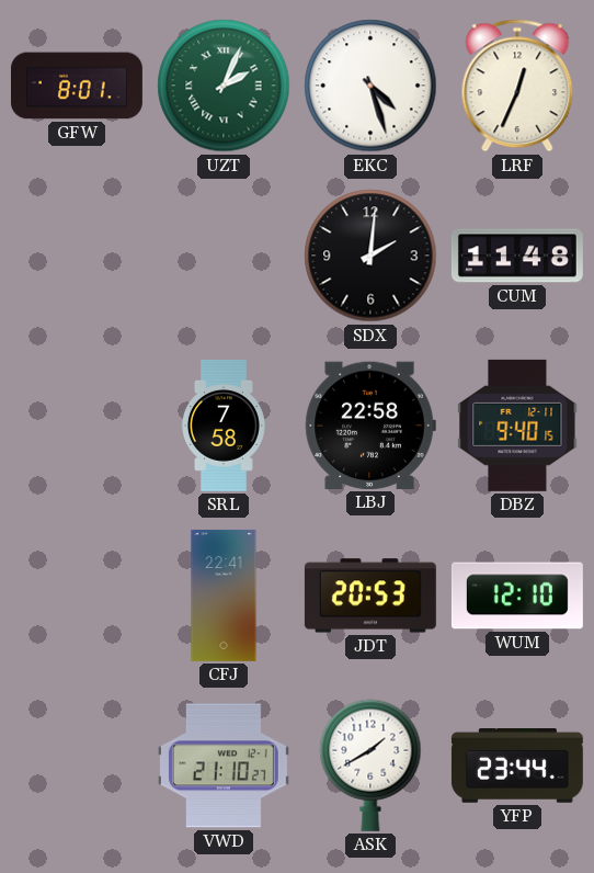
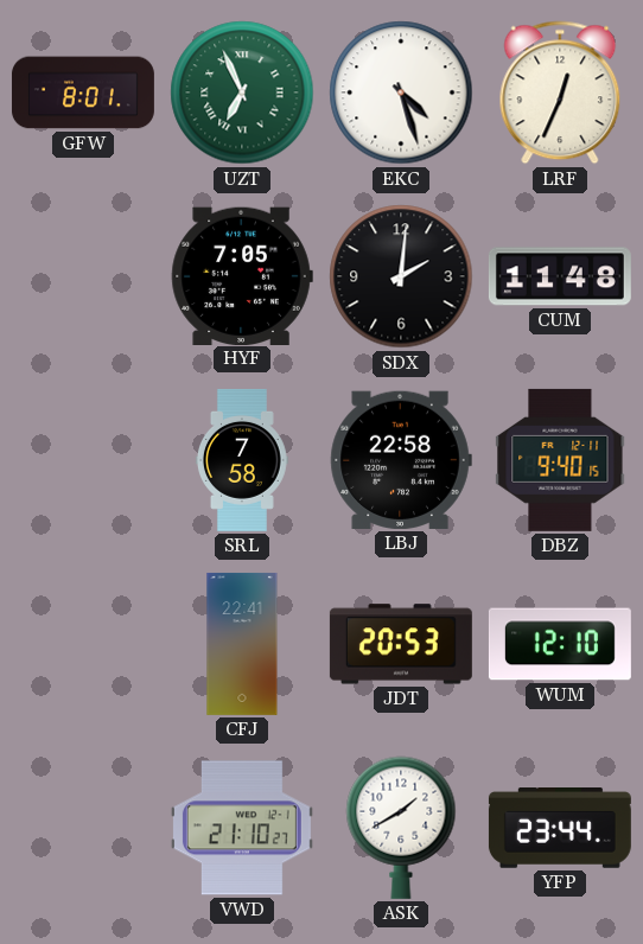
UZT: 2:04 -> 6:56 (242, 93)
HYF: none -> 7:05 (242, 275)
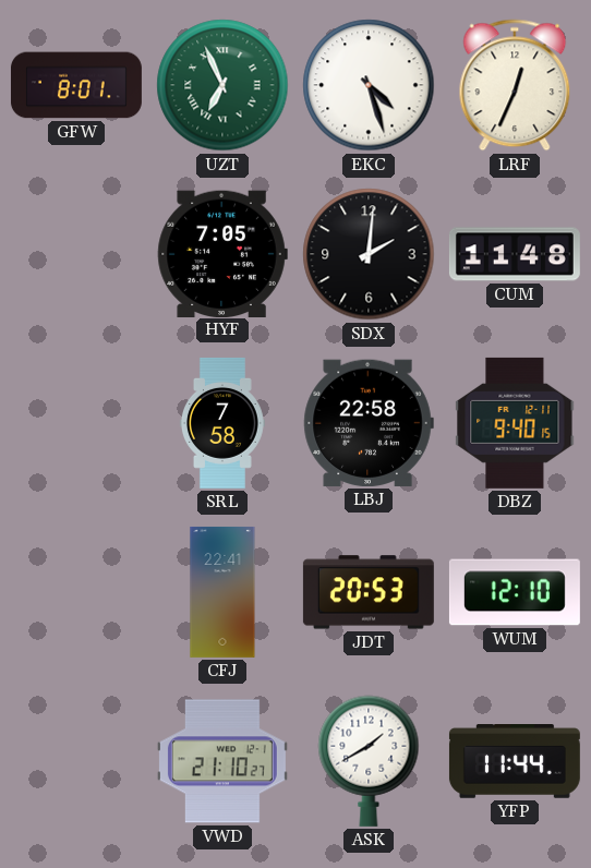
YFP: 23:44 -> 11:44 (515, 762)
